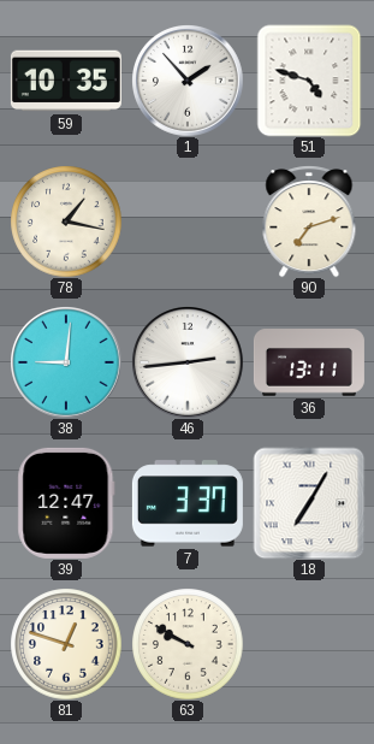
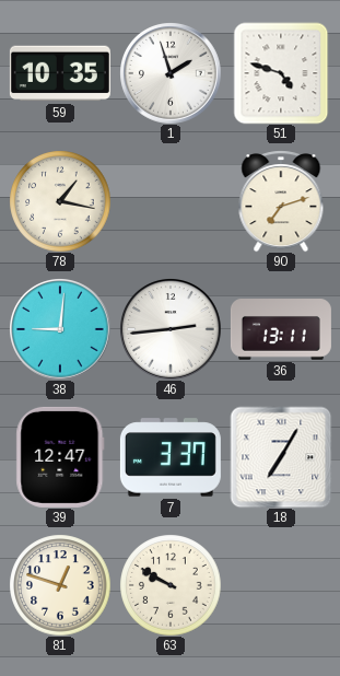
1: 1:53 -> 1:57 (171, 73)
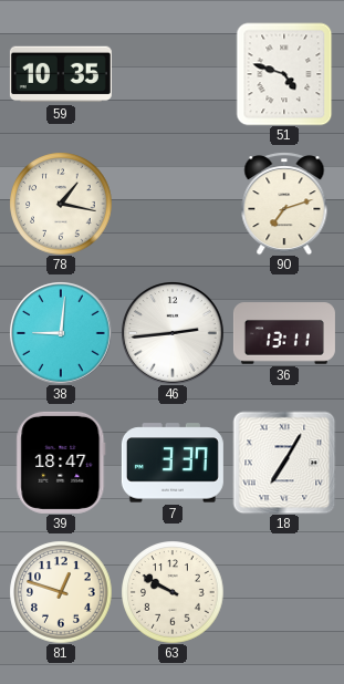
1: 1:57 -> none (171, 73)
39: 12:47 -> 18:47 (61, 463)
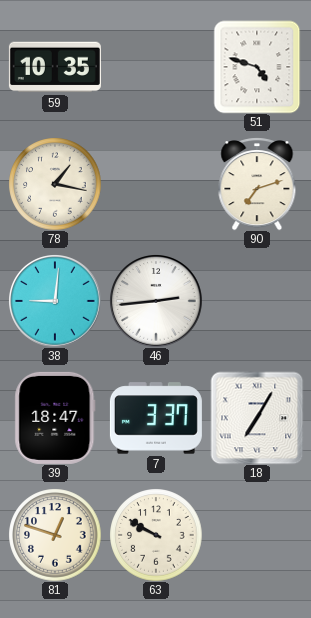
36: 13:11 -> none (284, 333)
